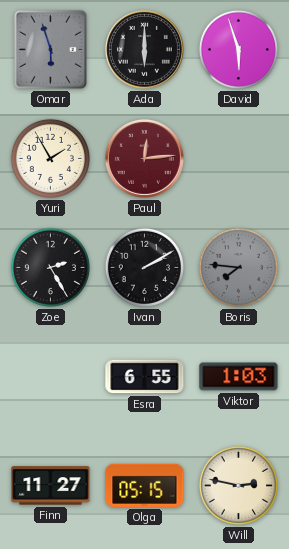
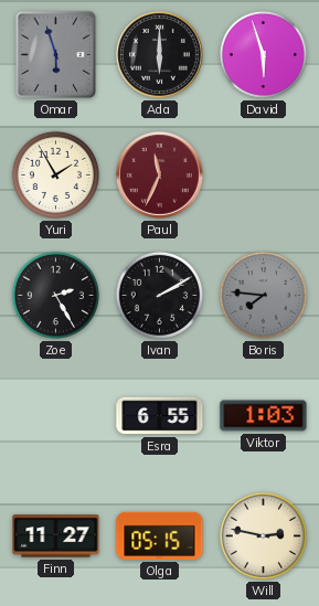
Paul: 12:14 -> 11:34 (159, 174)
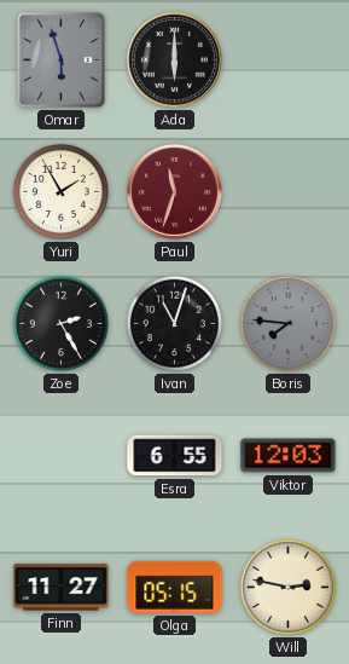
David: 5:57 -> none (263, 54)
Paul: 11:34 -> 11:33 (174, 191)
Ivan: 2:10 -> 11:03 (174, 323)
Viktor: 1:03 -> 12:03 (289, 456)
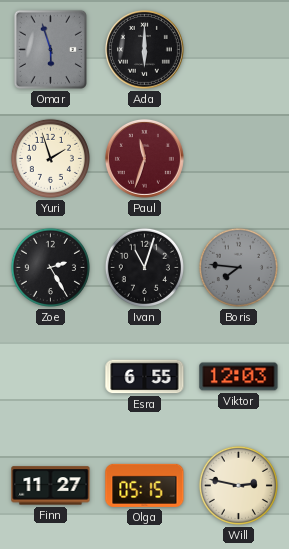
Yuri: 1:55 -> 1:57 (50, 158)
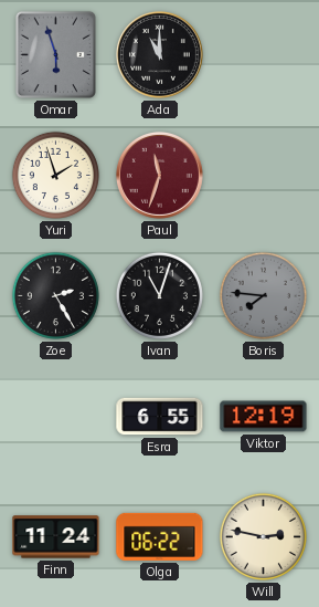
Ada: 6:00 -> 11:00 (159, 54)
Viktor: 12:03 -> 12:19 (264, 417)
Finn: 11:27 -> 11:24 (56, 537)
Olga: 05:15 -> 06:22 (160, 536)
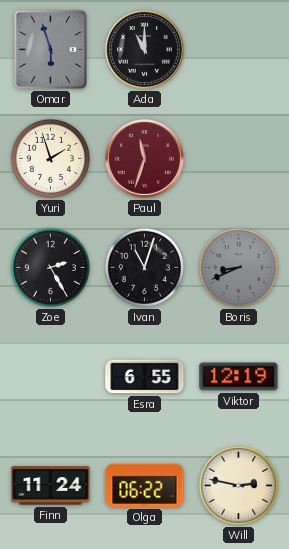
Boris: 7:46 -> 8:41 (238, 267)
